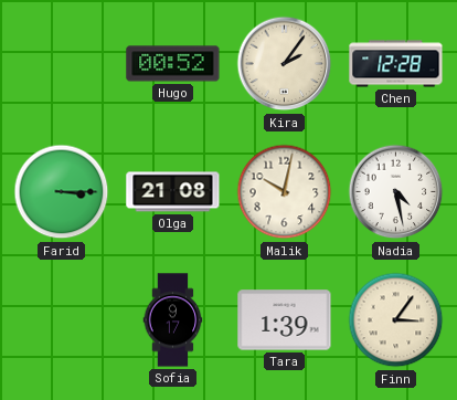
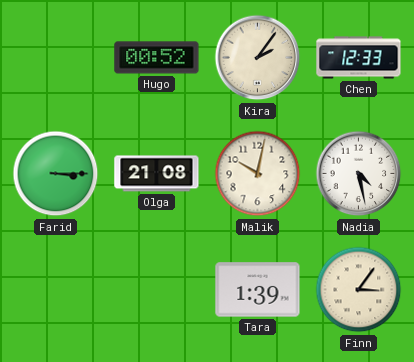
Chen: 12:28 -> 12:33 (359, 58)
Sofia: 9:17 -> none (173, 320)
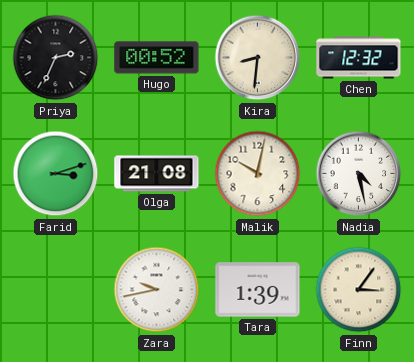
Priya: none -> 2:34 (56, 58)
Kira: 2:06 -> 8:31 (258, 58)
Chen: 12:33 -> 12:32 (359, 58)
Farid: 3:15 -> 3:12 (56, 174)
Zara: none -> 9:43 (157, 290)
